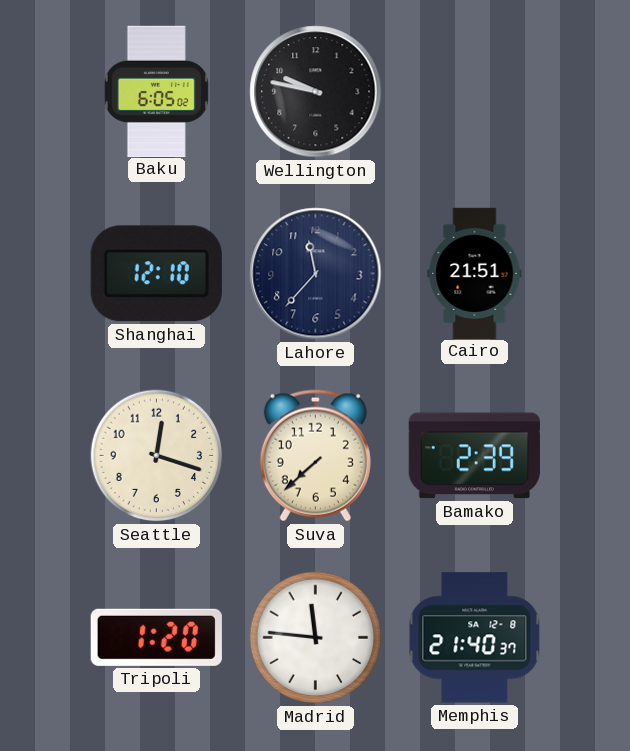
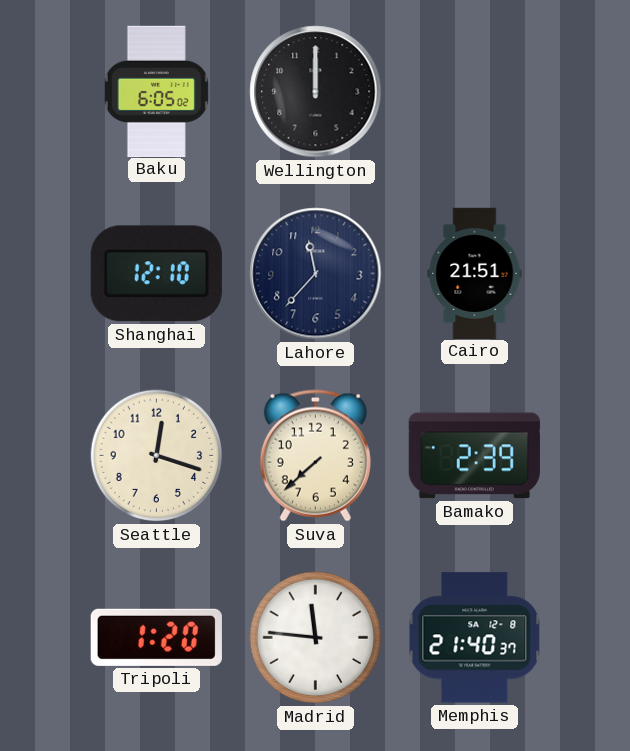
Wellington: 9:47 -> 12:00 (316, 92)
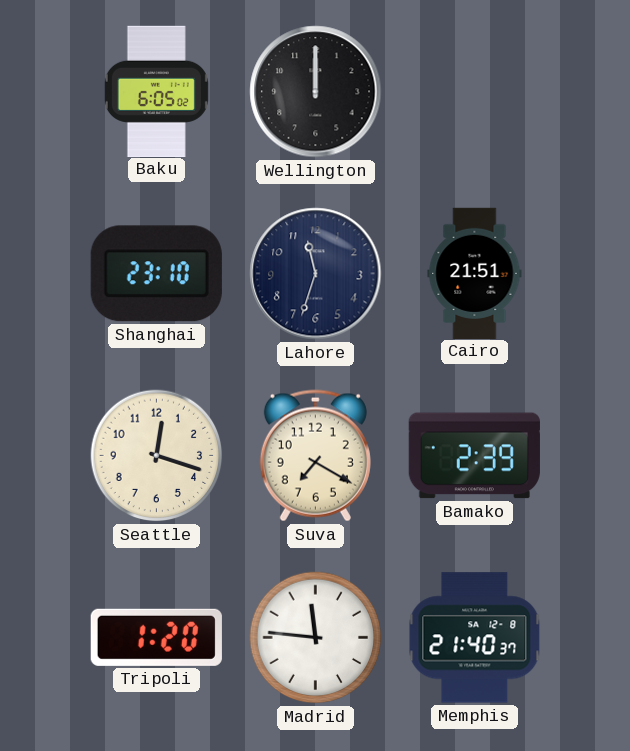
Shanghai: 12:10 -> 23:10 (156, 274)
Lahore: 11:37 -> 11:33 (316, 274)
Suva: 7:38 -> 7:20 (315, 456)
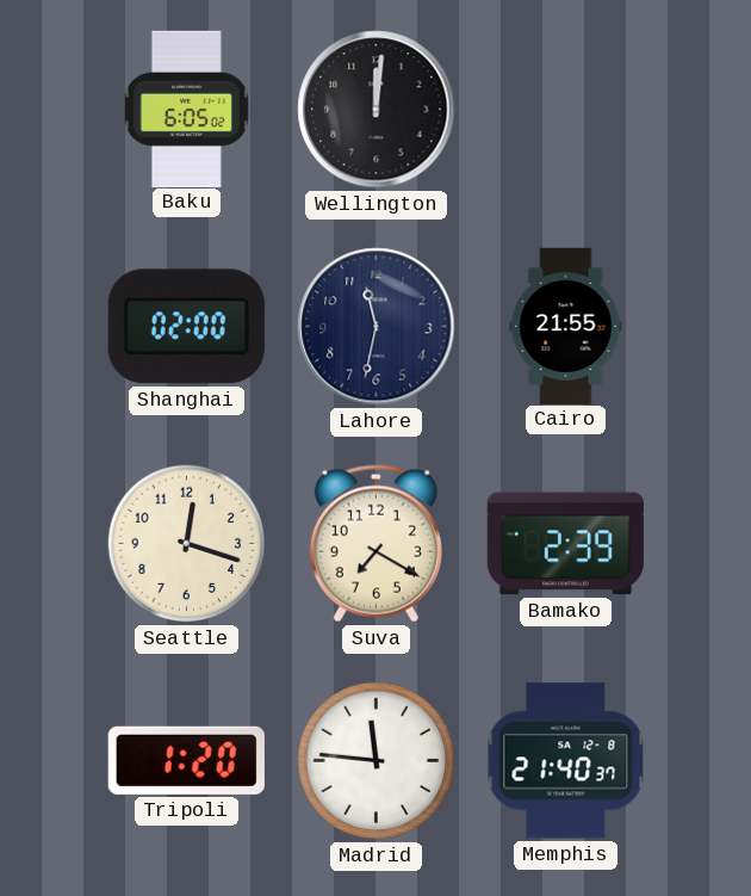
Wellington: 12:00 -> 12:01 (377, 110)
Shanghai: 23:10 -> 02:00 (186, 327)
Lahore: 11:33 -> 11:32 (377, 327)
Cairo: 21:51 -> 21:55 (566, 326)
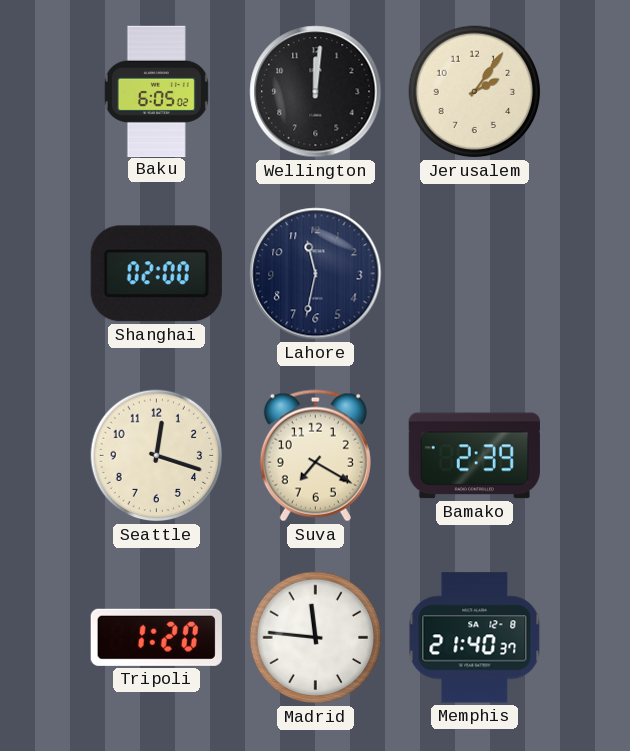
Jerusalem: none -> 2:06 (475, 92)
Cairo: 21:55 -> none (566, 326)
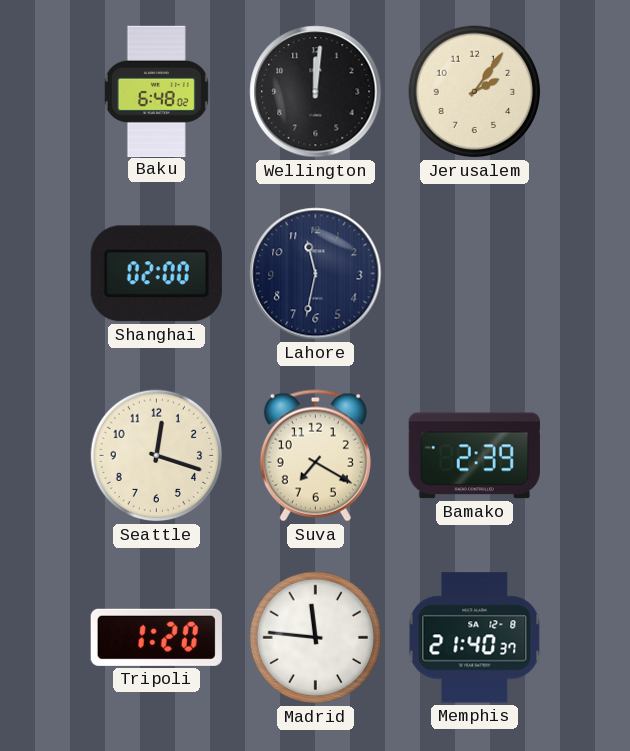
Baku: 6:05 -> 6:48 (156, 91)
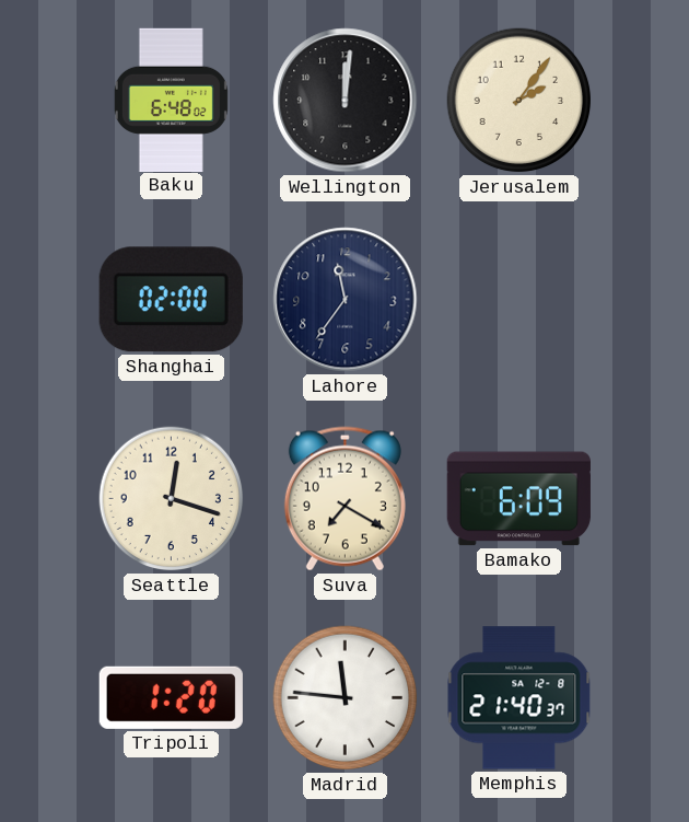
Lahore: 11:32 -> 11:36 (346, 300)
Bamako: 2:39 -> 6:09 (518, 499)
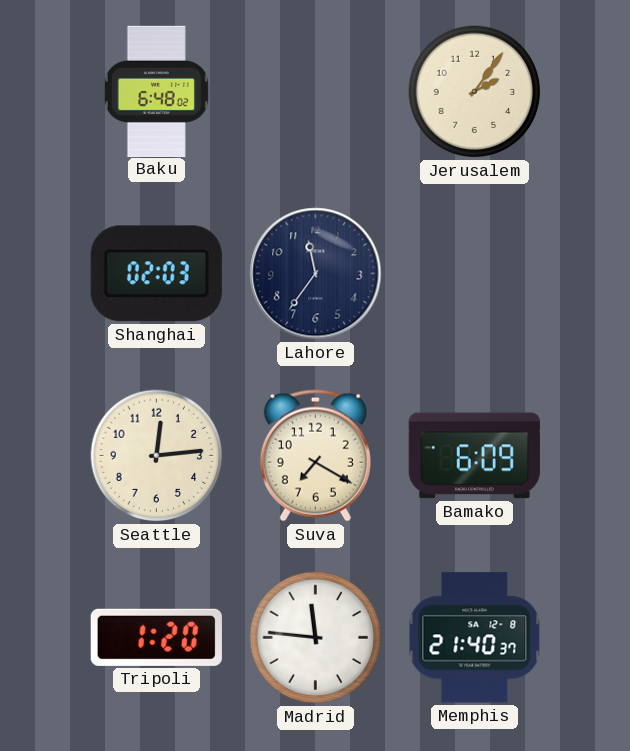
Wellington: 12:01 -> none (346, 101)
Shanghai: 02:00 -> 02:03 (156, 274)
Seattle: 12:18 -> 12:14 (157, 456)
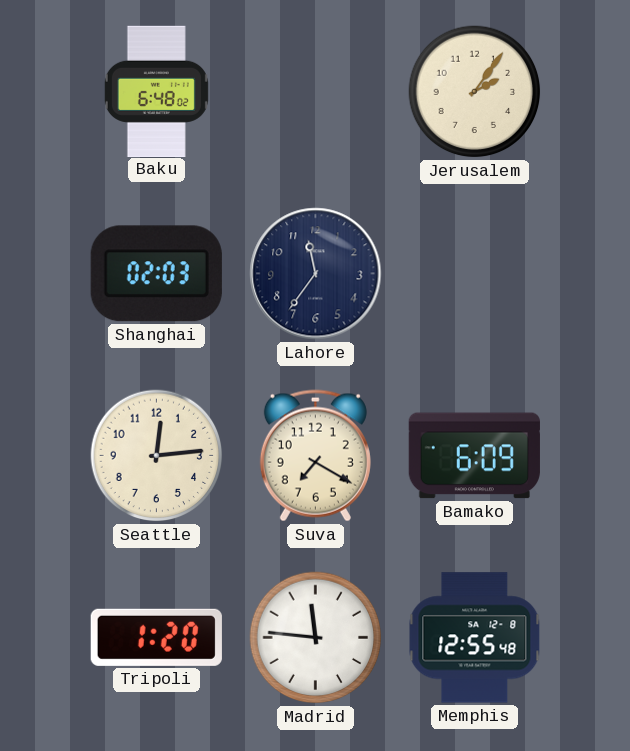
Memphis: 21:40 -> 12:55 (475, 638)
